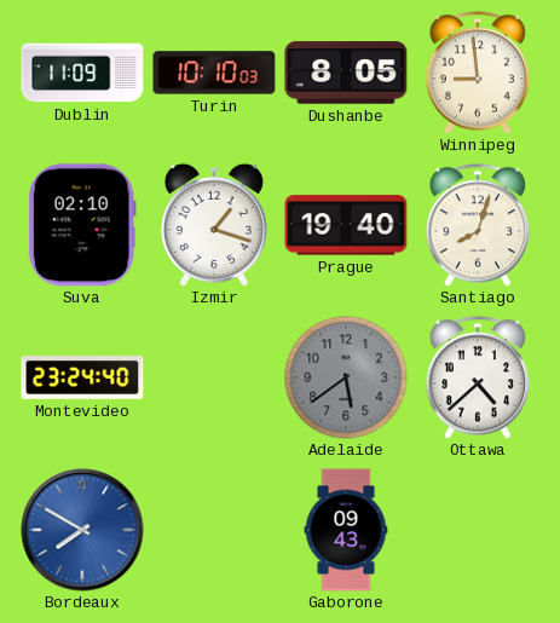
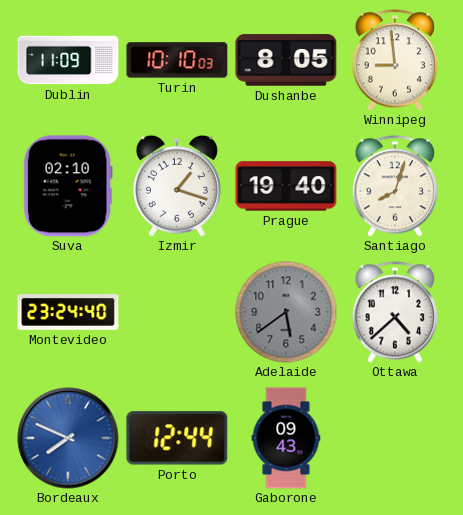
Bordeaux: 7:50 -> 7:49 (68, 438)
Porto: none -> 12:44 (177, 438)
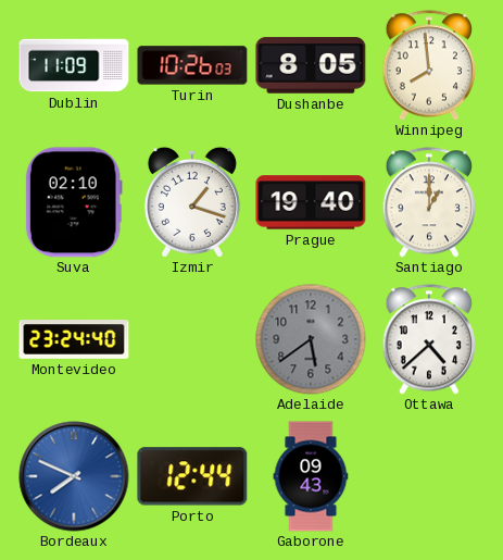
Turin: 10:10 -> 10:26 (192, 65)
Winnipeg: 8:59 -> 7:59 (429, 65)
Santiago: 8:03 -> 1:00 (429, 202)
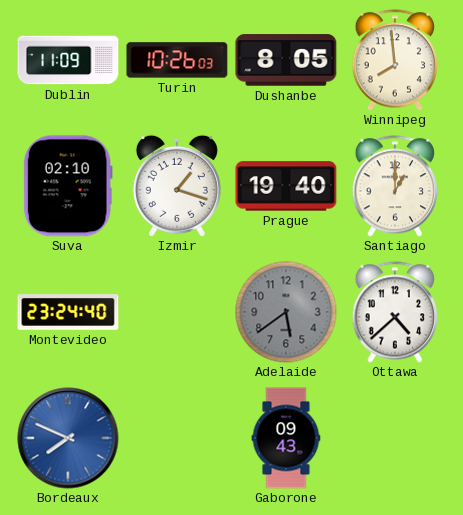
Porto: 12:44 -> none (192, 476)
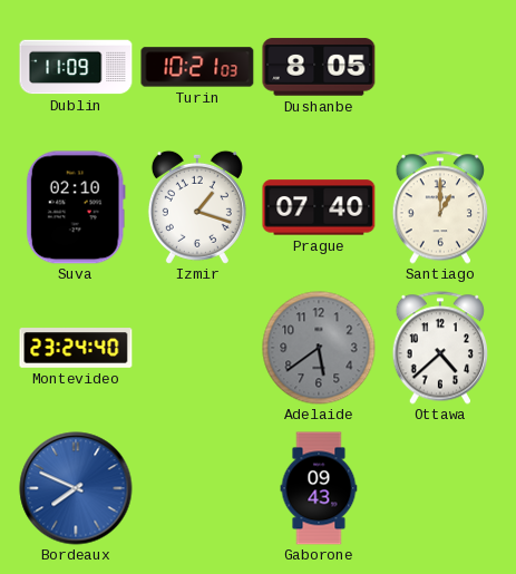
Turin: 10:26 -> 10:21 (197, 67)
Winnipeg: 7:59 -> none (395, 60)
Prague: 19:40 -> 07:40 (319, 207)
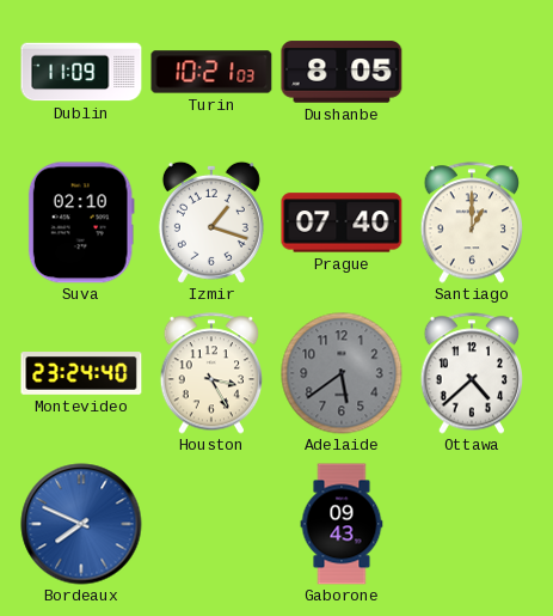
Houston: none -> 3:25 (211, 373)
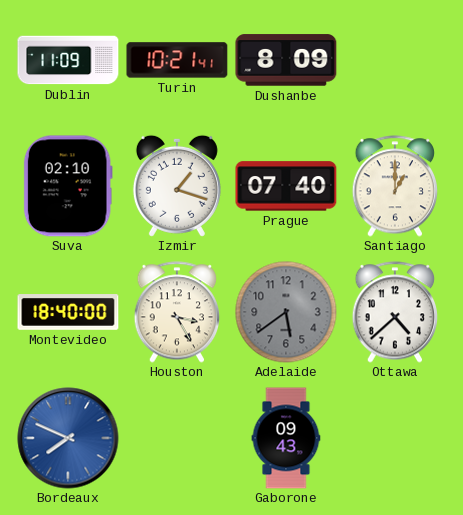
Turin: 10:21:03 -> 10:21:41 (177, 60)
Dushanbe: 8:05 -> 8:09 (286, 60)
Montevideo: 23:24 -> 18:40 (68, 312)
